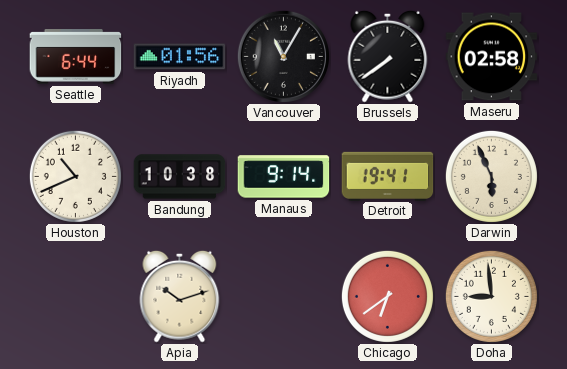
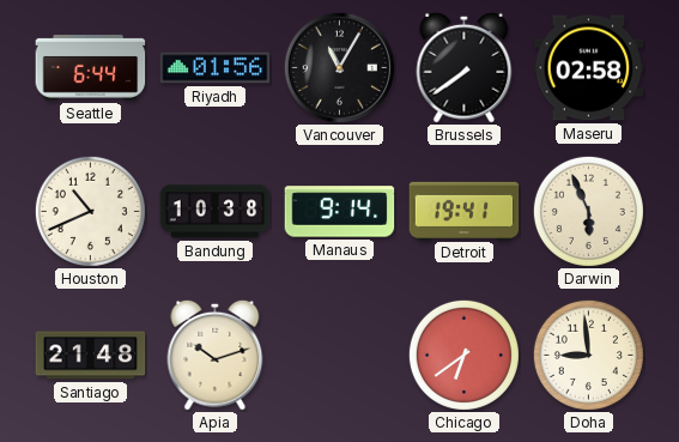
Santiago: none -> 21:48 (91, 356)
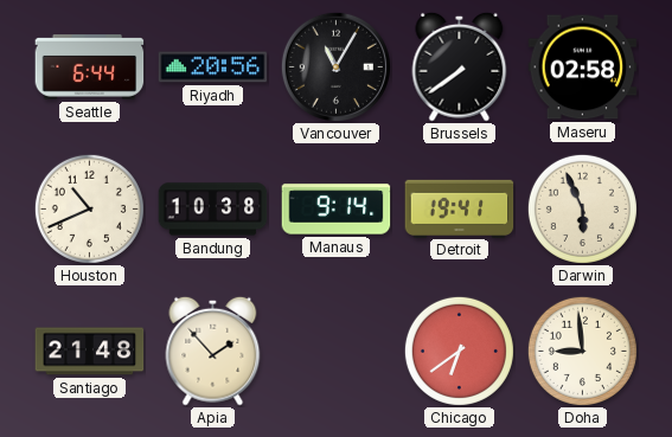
Riyadh: 01:56 -> 20:56 (213, 68)
Apia: 10:12 -> 1:53 (213, 351)
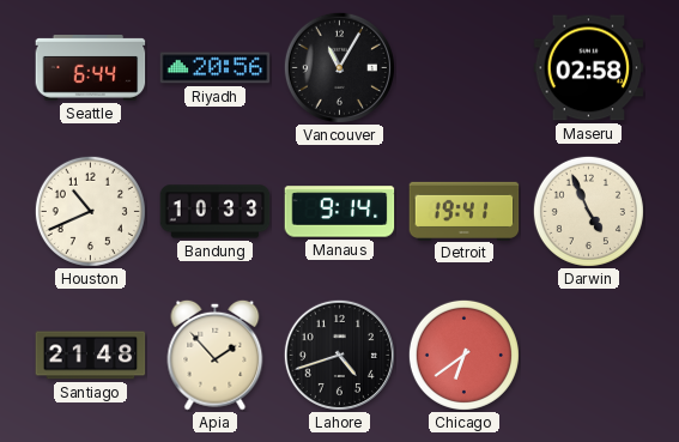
Brussels: 7:39 -> none (460, 66)
Bandung: 10:38 -> 10:33 (216, 212)
Darwin: 5:56 -> 4:56 (588, 211)
Lahore: none -> 4:42 (339, 355)
Doha: 8:59 -> none (582, 351)
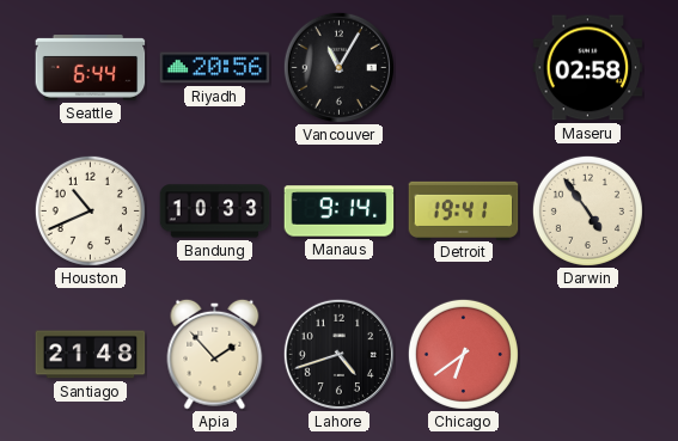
Darwin: 4:56 -> 4:54 (587, 210)
